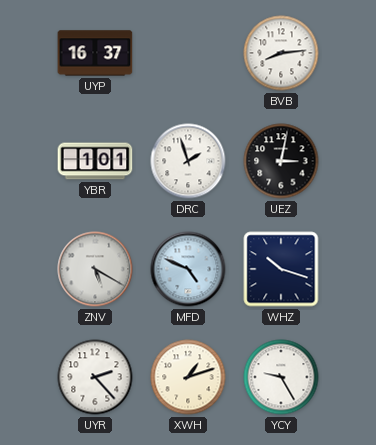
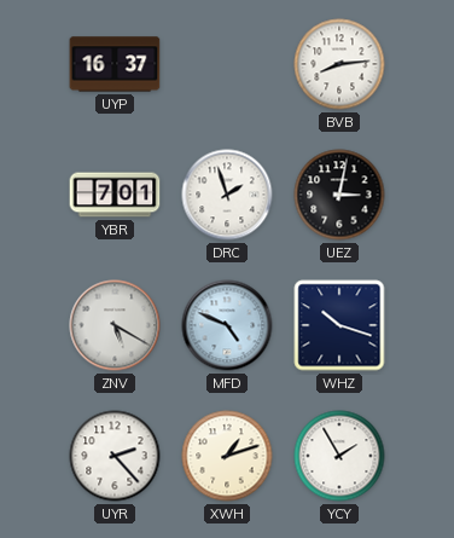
YBR: 1:01 -> 7:01 (115, 195)
YCY: 9:25 -> 1:55 (339, 456)
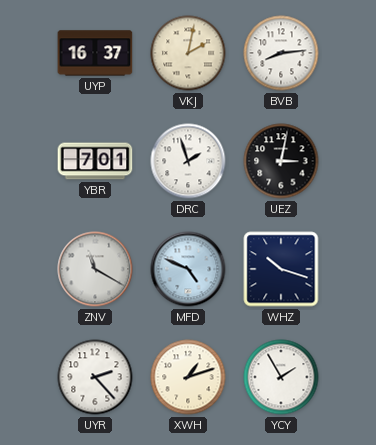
VKJ: none -> 2:02 (188, 53)
ZNV: 5:20 -> 11:20 (95, 269)
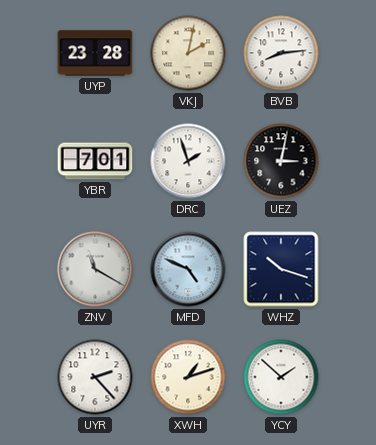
UYP: 16:37 -> 23:28 (95, 53)
YCY: 1:55 -> 1:52 (281, 377)
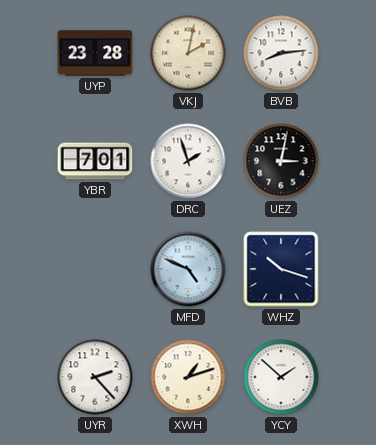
ZNV: 11:20 -> none (95, 269)
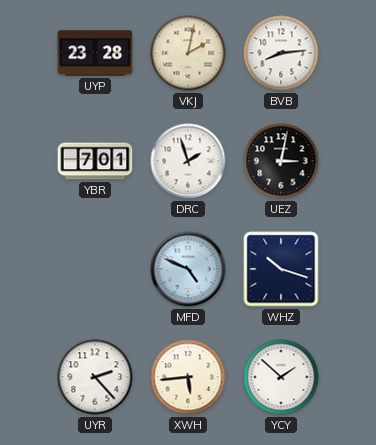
XWH: 1:12 -> 5:44 (188, 377)
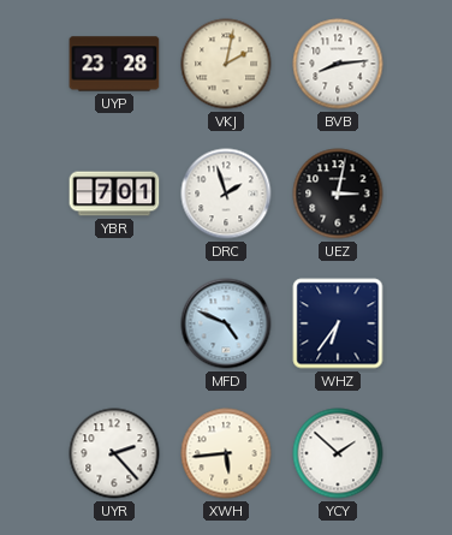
WHZ: 10:18 -> 6:36 (338, 323)
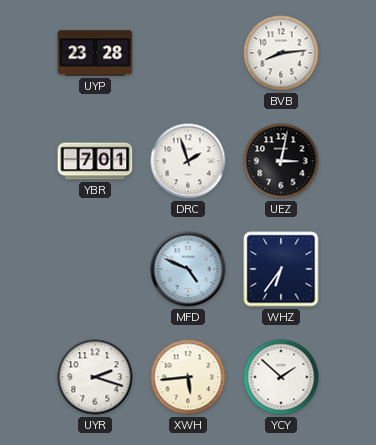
VKJ: 2:02 -> none (226, 64)
UYR: 2:23 -> 2:18 (95, 377)
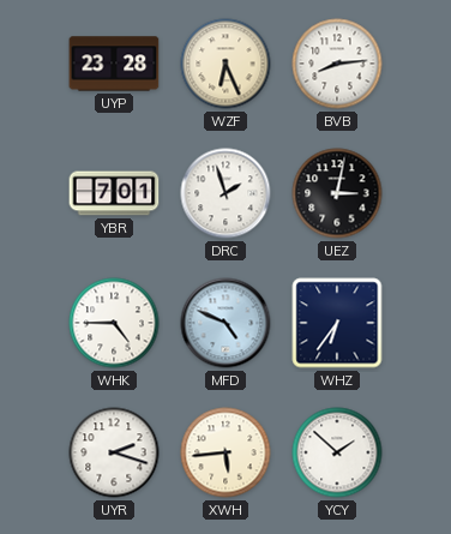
WZF: none -> 6:26 (225, 64)
WHK: none -> 4:45 (114, 323)
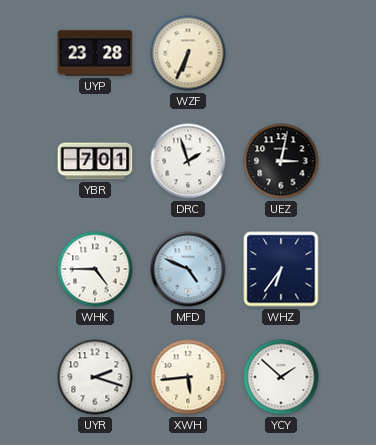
WZF: 6:26 -> 6:34 (188, 53)
BVB: 8:14 -> none (337, 64)
